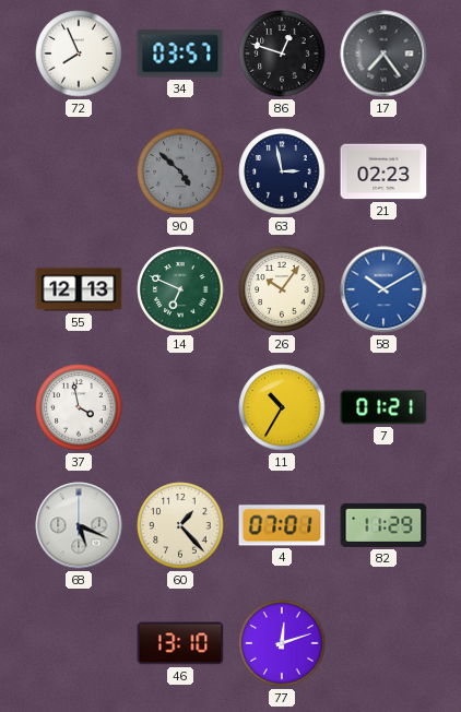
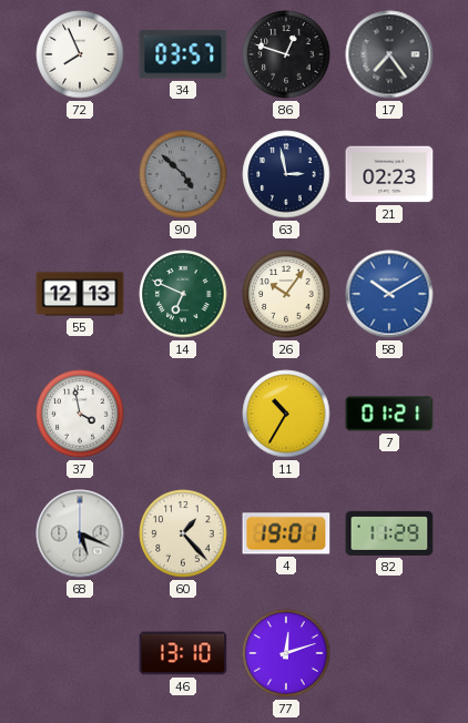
4: 07:01 -> 19:01 (286, 533)
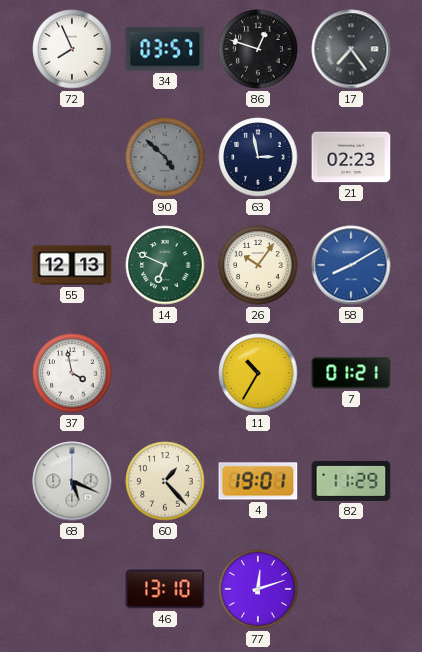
58: 10:10 -> 8:10 (351, 265)
